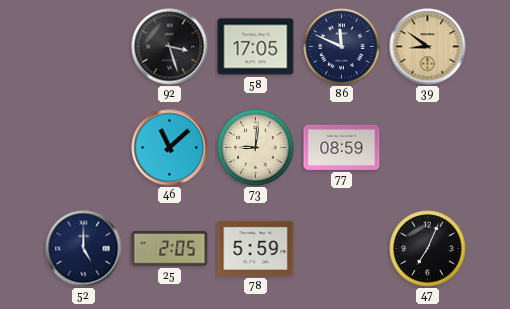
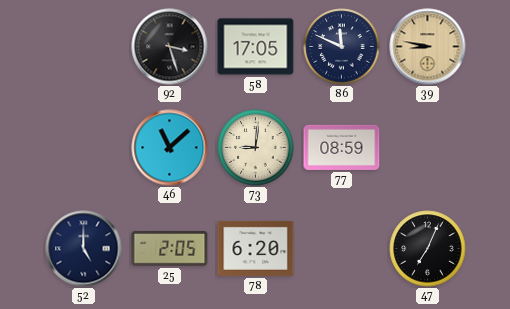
39: 8:51 -> 8:47 (428, 47)
78: 5:59 -> 6:20 (256, 248)
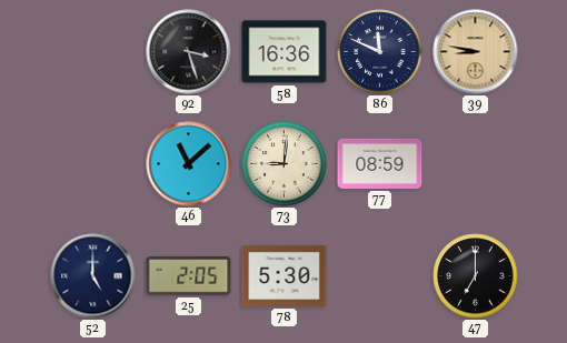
58: 17:05 -> 16:36 (285, 52)
78: 6:20 -> 5:30 (285, 275)
47: 7:04 -> 7:00 (476, 276)
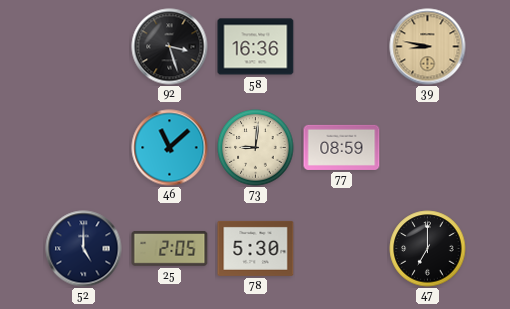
86: 11:49 -> none (380, 52)
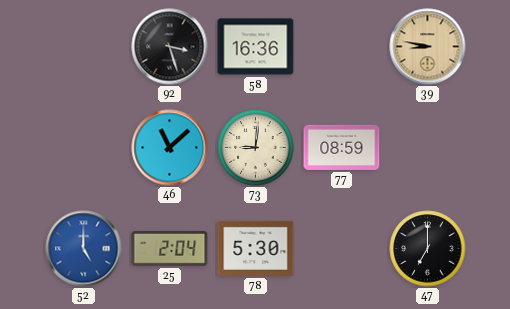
52 dial: navy -> blue (84, 249)
25: 2:05 -> 2:04 (170, 249)
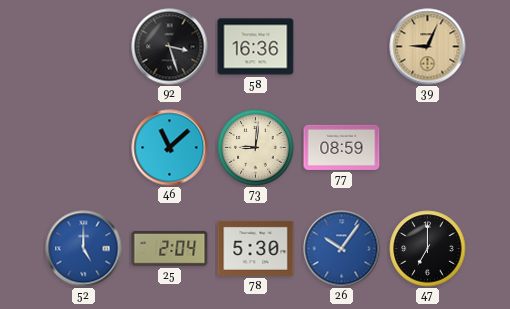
39: 8:47 -> 9:04 (428, 47)
26: none -> 10:06 (342, 249)
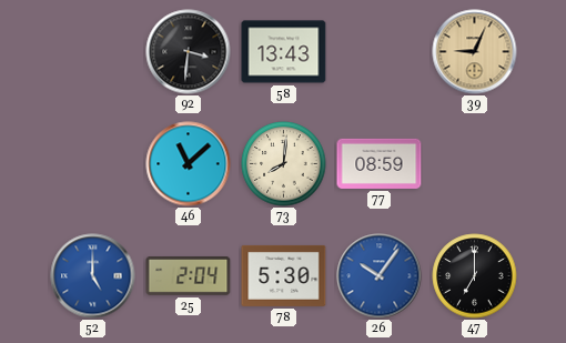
92: 3:27 -> 3:31 (189, 52)
58: 16:36 -> 13:43 (284, 52)
73: 9:01 -> 8:01 (284, 164)
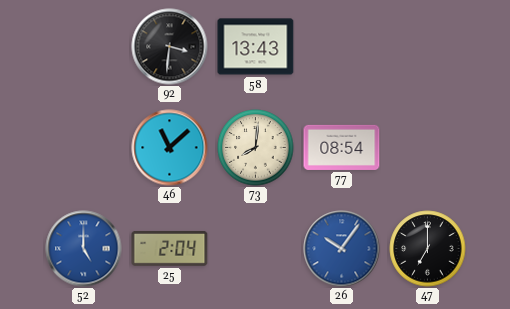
39: 9:04 -> none (475, 52)
77: 08:59 -> 08:54 (342, 147)
78: 5:30 -> none (284, 275)
